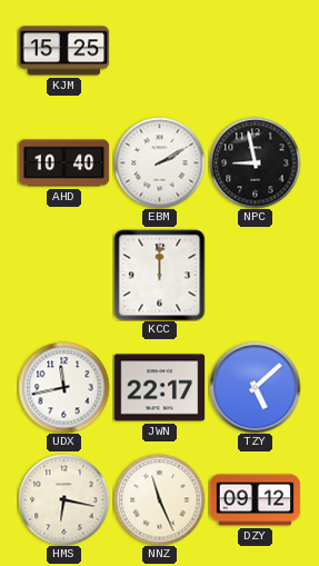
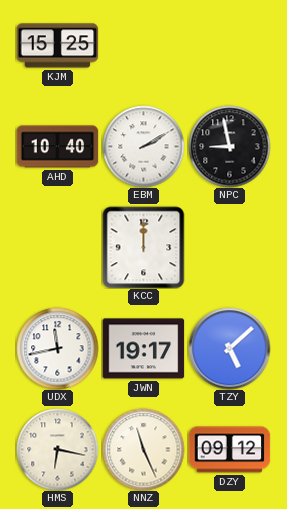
JWN: 22:17 -> 19:17 (143, 349)
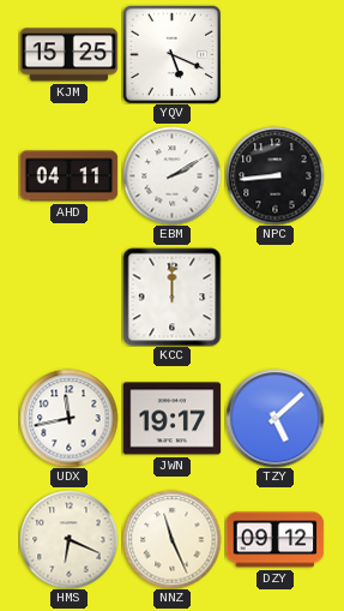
YQV: none -> 5:19 (171, 54)
AHD: 10:40 -> 04:11 (68, 176)
NPC: 8:58 -> 8:44 (274, 175)
HMS: 6:17 -> 6:19 (68, 539)
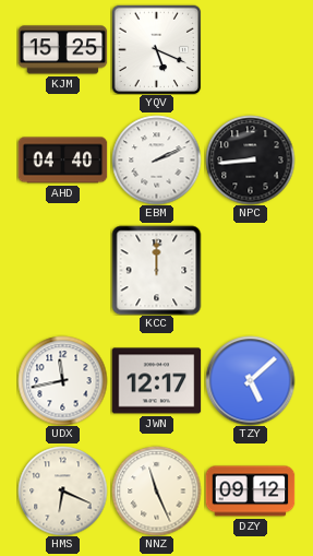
AHD: 04:11 -> 04:40 (62, 161)
EBM: 2:10 -> 2:11 (156, 159)
JWN: 19:17 -> 12:17 (156, 381)
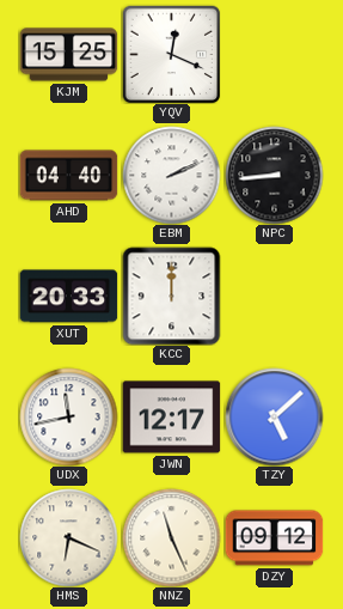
YQV: 5:19 -> 12:19 (171, 54)
XUT: none -> 20:33 (68, 297)
